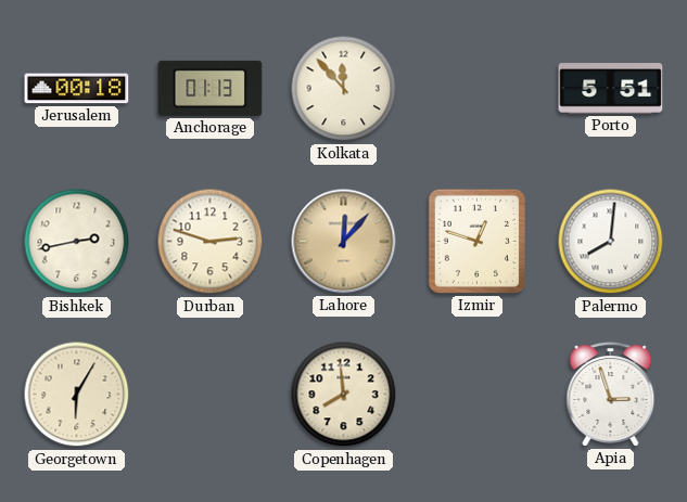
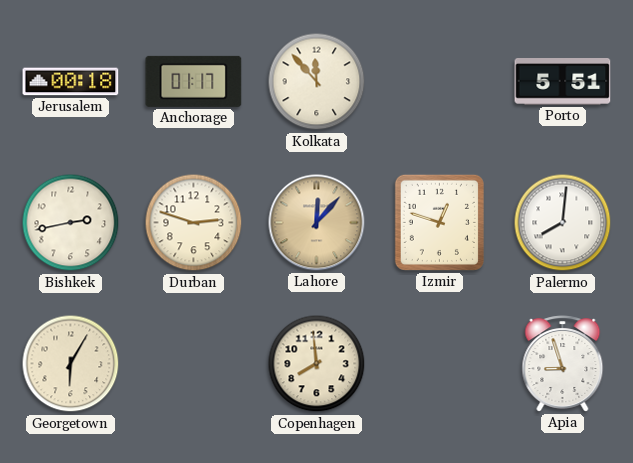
Anchorage: 01:13 -> 01:17 (194, 81)
Apia: 2:57 -> 8:57 (563, 364)
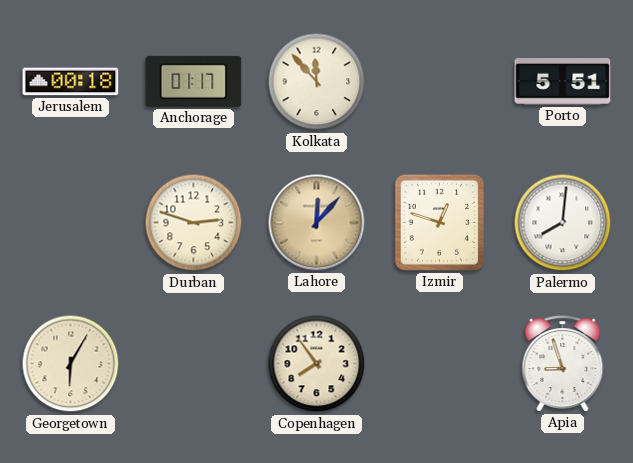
Bishkek: 2:43 -> none (71, 223)
Copenhagen: 7:59 -> 7:54 (317, 364)
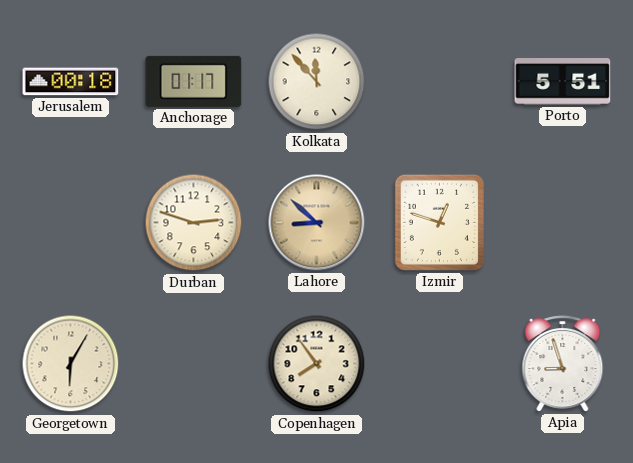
Lahore: 12:07 -> 8:52 (317, 223)
Palermo: 8:01 -> none (563, 223)
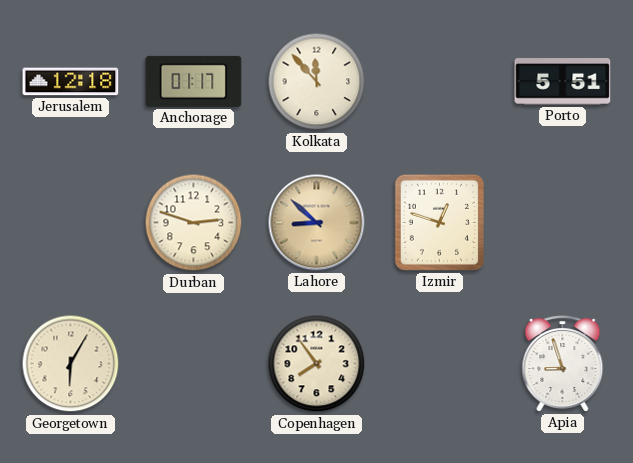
Jerusalem: 00:18 -> 12:18 (71, 82)
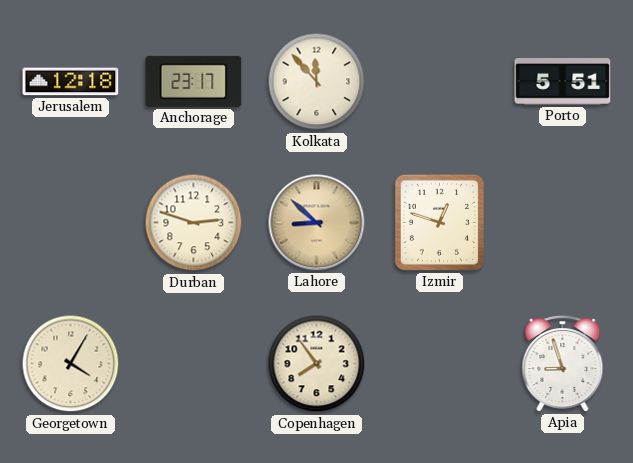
Anchorage: 01:17 -> 23:17 (194, 81)
Georgetown: 6:05 -> 4:05 (71, 364)
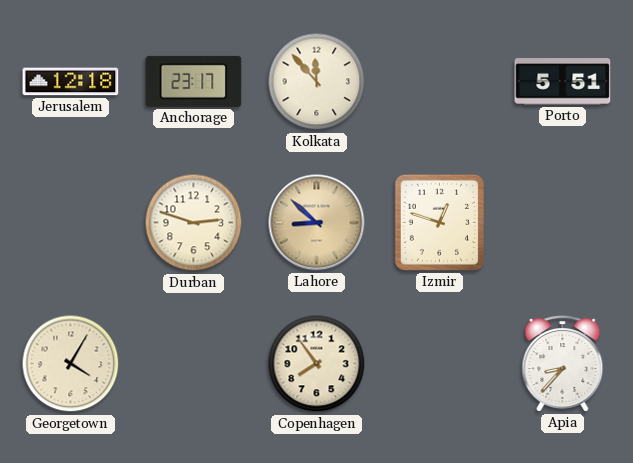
Apia: 8:57 -> 8:37 (563, 364)
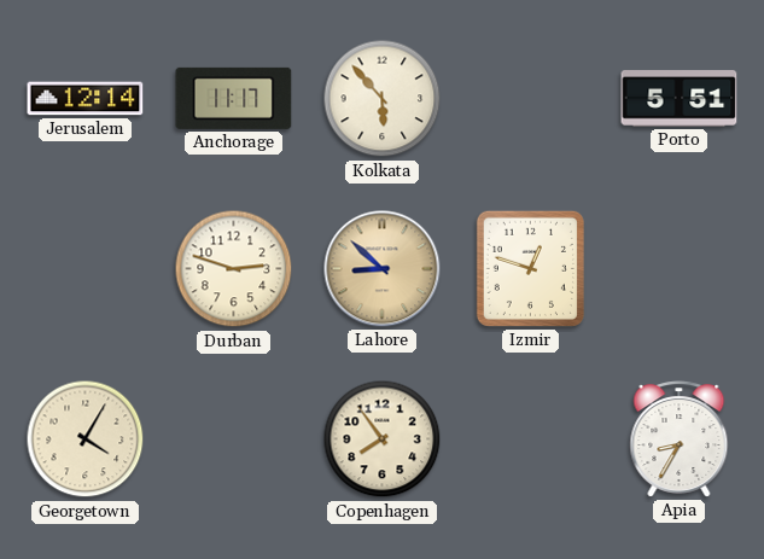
Jerusalem: 12:18 -> 12:14 (86, 99)
Anchorage: 23:17 -> 11:17 (234, 98)
Kolkata: 11:53 -> 5:53 (383, 99)
Apia: 8:37 -> 8:35 (680, 439)
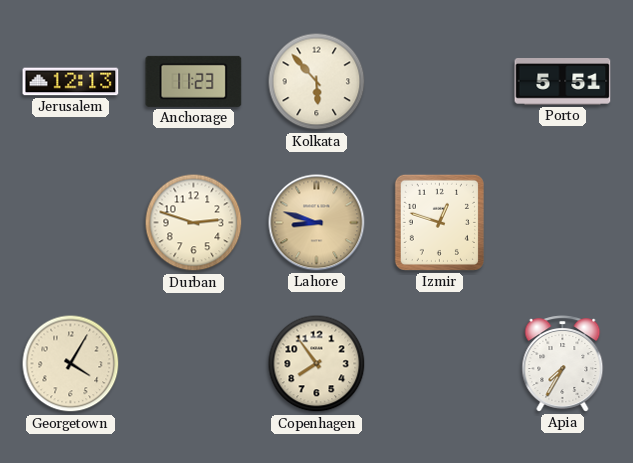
Jerusalem: 12:14 -> 12:13 (71, 82)
Anchorage: 11:17 -> 11:23 (194, 81)
Lahore: 8:52 -> 8:48 (317, 223)
Apia: 8:35 -> 7:35 (563, 364)
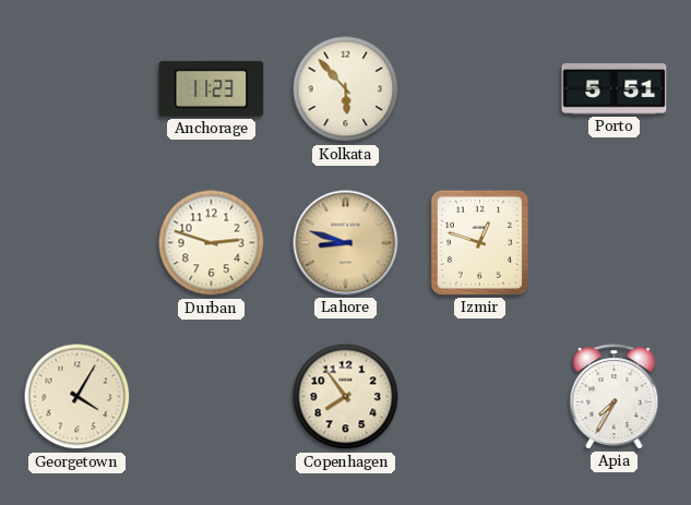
Jerusalem: 12:13 -> none (71, 82)
